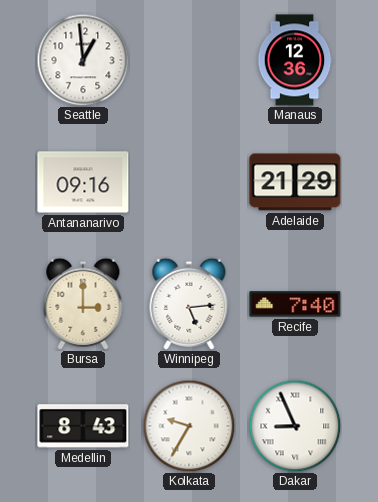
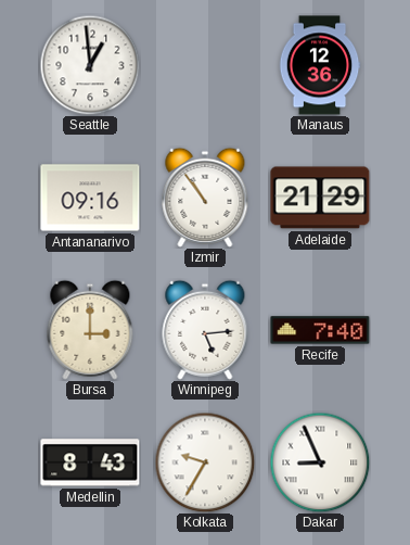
Izmir: none -> 10:54 (205, 198)
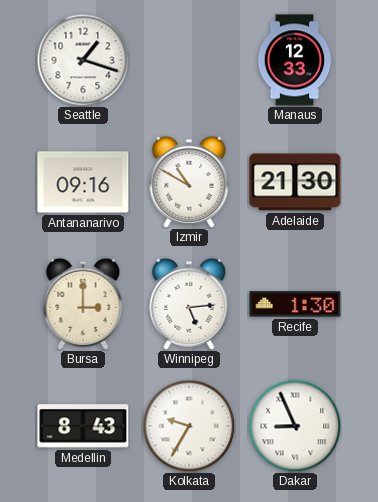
Seattle: 12:59 -> 1:18 (83, 60)
Manaus: 12:36 -> 12:33 (295, 60)
Izmir: 10:54 -> 10:50 (189, 182)
Adelaide: 21:29 -> 21:30 (295, 182)
Recife: 7:40 -> 1:30 (295, 304)
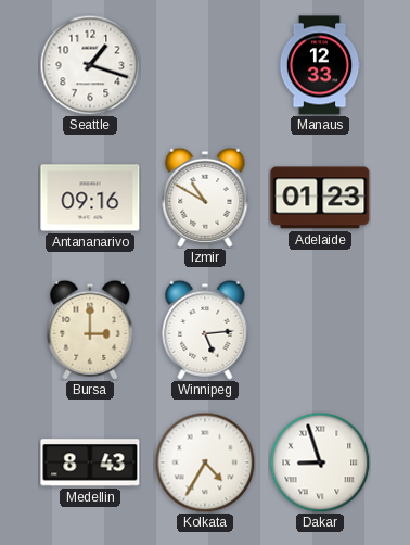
Adelaide: 21:30 -> 01:23 (320, 198)
Recife: 1:30 -> none (295, 304)
Kolkata: 9:35 -> 4:35 (205, 462)
Dakar: 8:56 -> 8:57 (320, 462)
